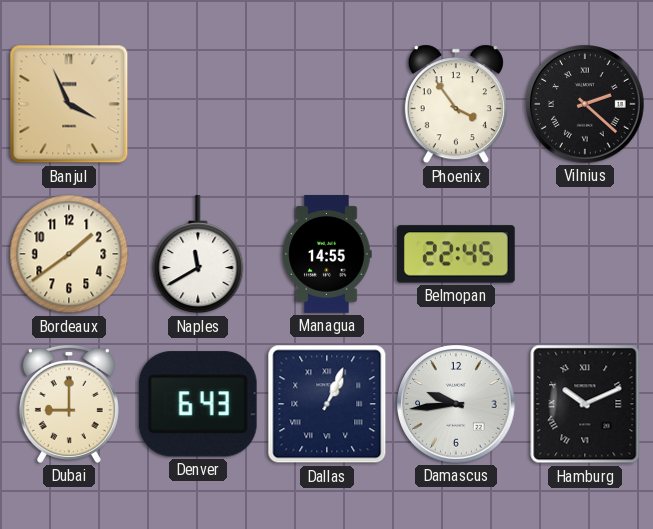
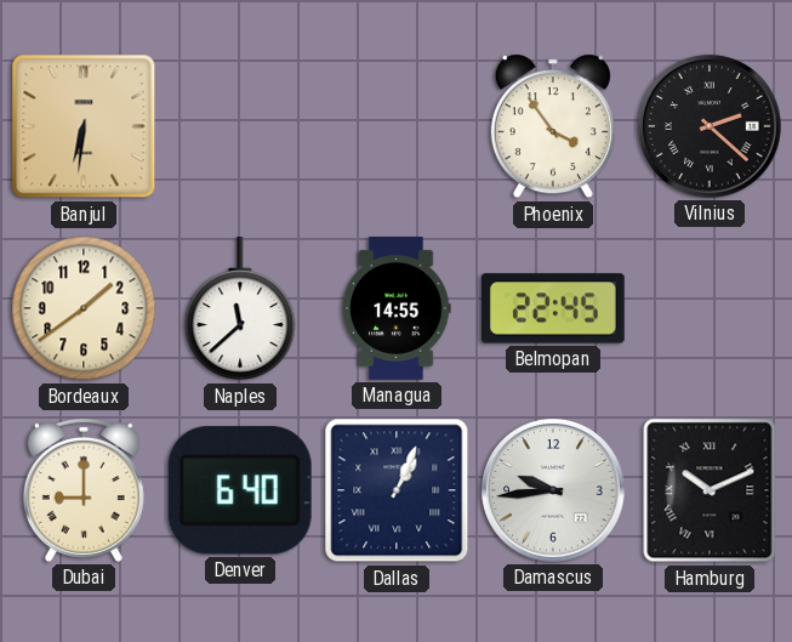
Banjul: 3:56 -> 6:31 (84, 126)
Naples: 11:40 -> 11:38 (240, 309)
Denver: 6:43 -> 6:40 (240, 490)
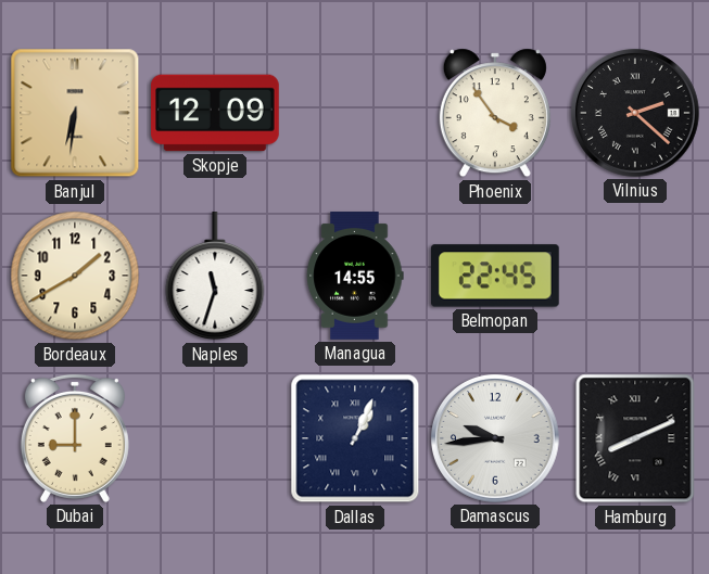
Skopje: none -> 12:09 (215, 113)
Bordeaux: 1:39 -> 1:40 (75, 276)
Naples: 11:38 -> 11:33 (215, 277)
Denver: 6:40 -> none (240, 490)
Hamburg: 10:11 -> 8:11 (635, 438)
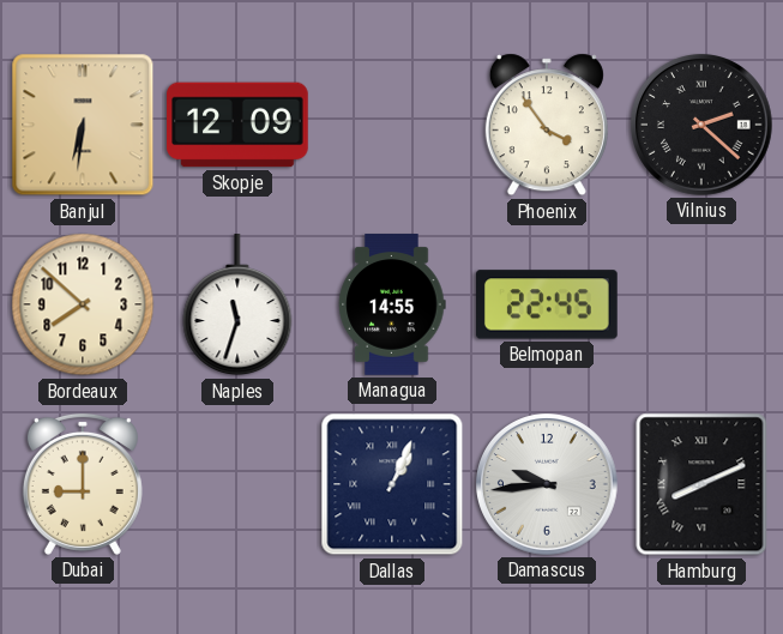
Bordeaux: 1:40 -> 7:52 (83, 304)
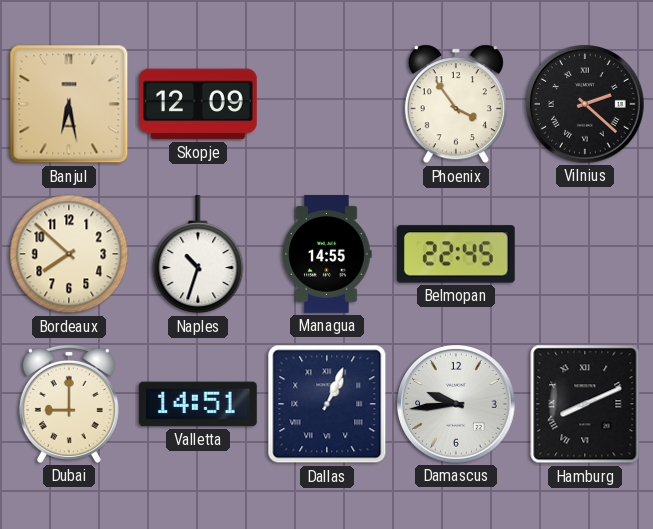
Banjul: 6:31 -> 6:28 (69, 104)
Naples: 11:33 -> 10:33 (198, 255)
Valletta: none -> 14:51 (199, 404)
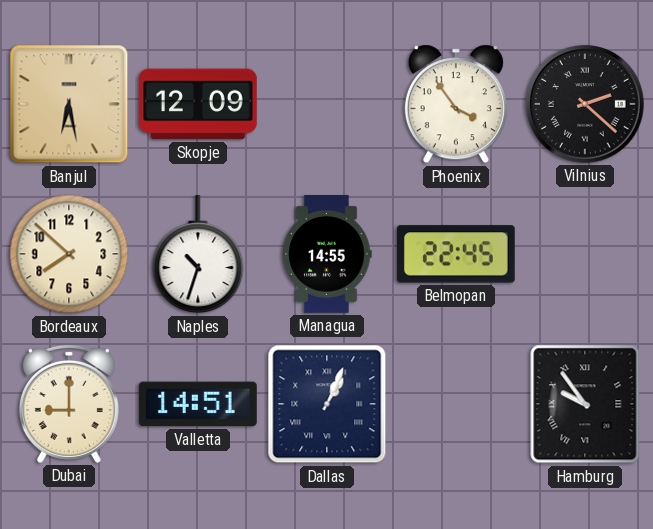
Damascus: 9:44 -> none (457, 405)
Hamburg: 8:11 -> 9:54 (585, 404)
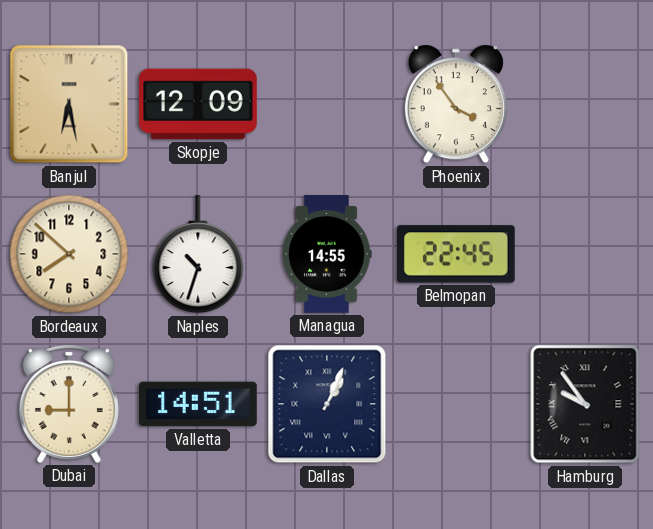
Vilnius: 2:22 -> none (586, 105)
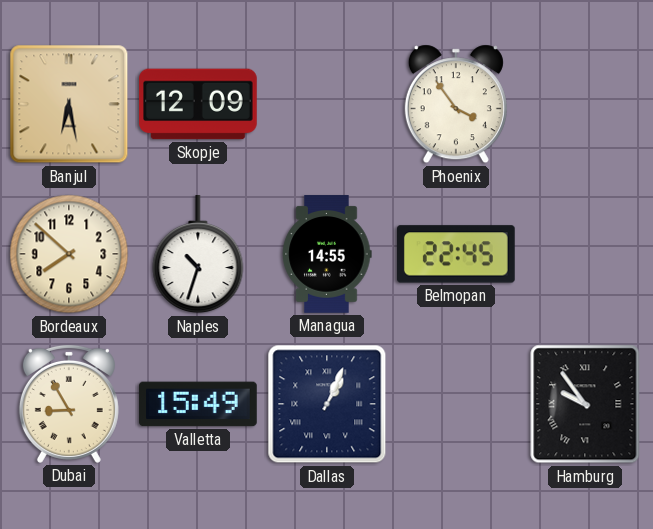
Dubai: 9:00 -> 8:55 (69, 404)
Valletta: 14:51 -> 15:49 (199, 404)
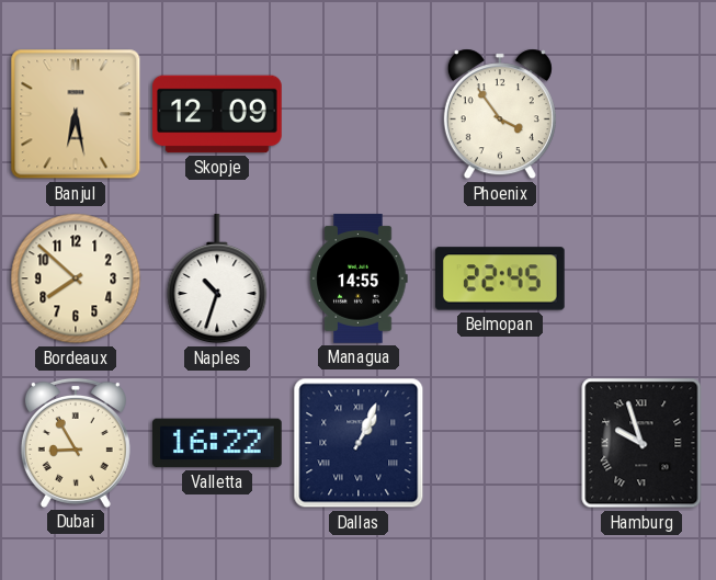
Valletta: 15:49 -> 16:22 (218, 443)
Hamburg: 9:54 -> 9:57 (641, 443)
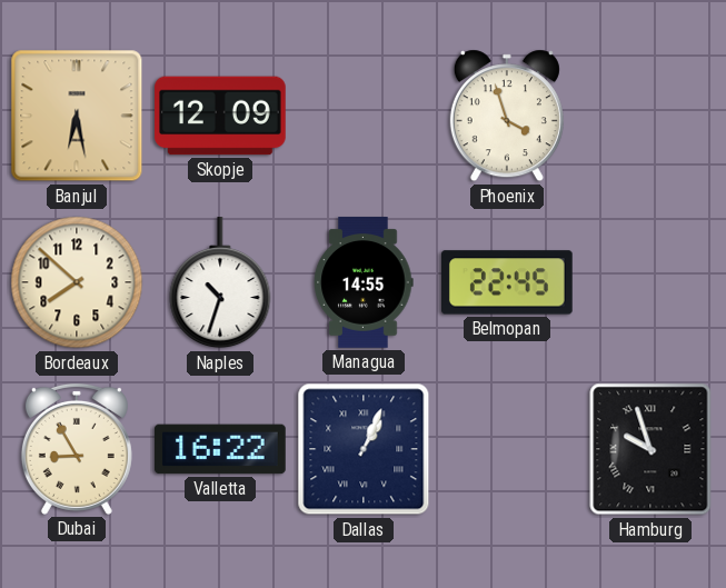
Phoenix: 3:54 -> 3:57 (507, 116)
